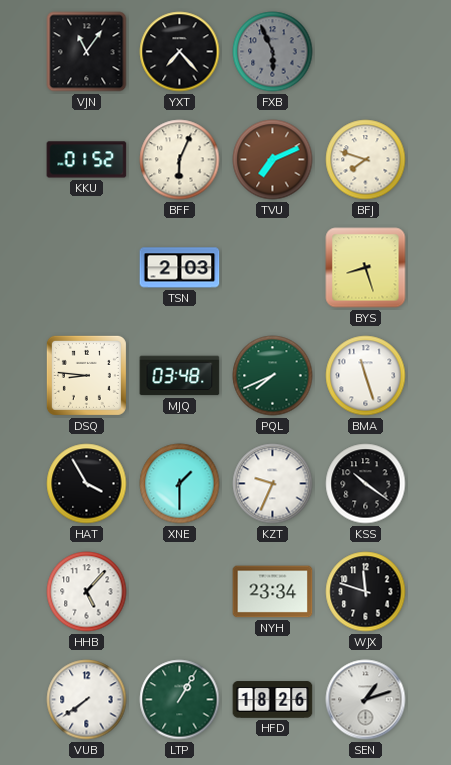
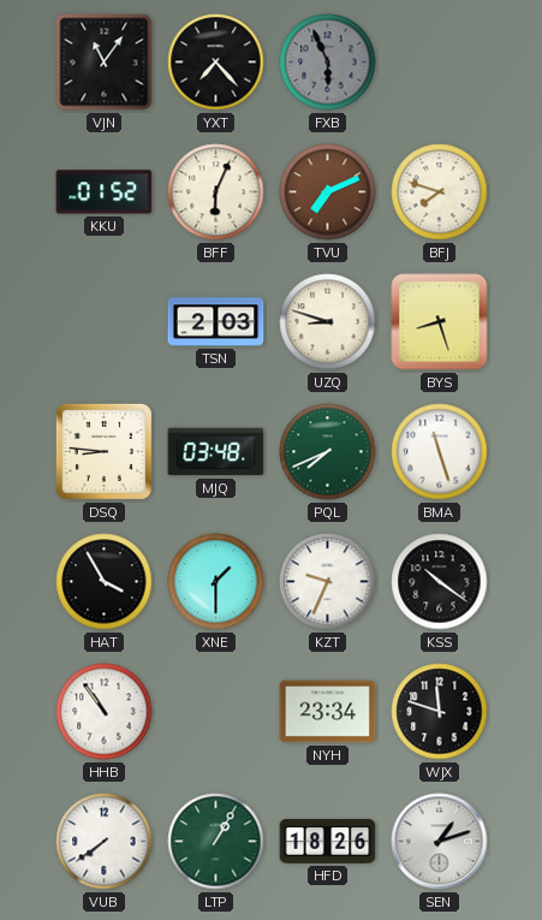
UZQ: none -> 8:48 (328, 322)
HHB: 5:07 -> 10:54 (105, 712)
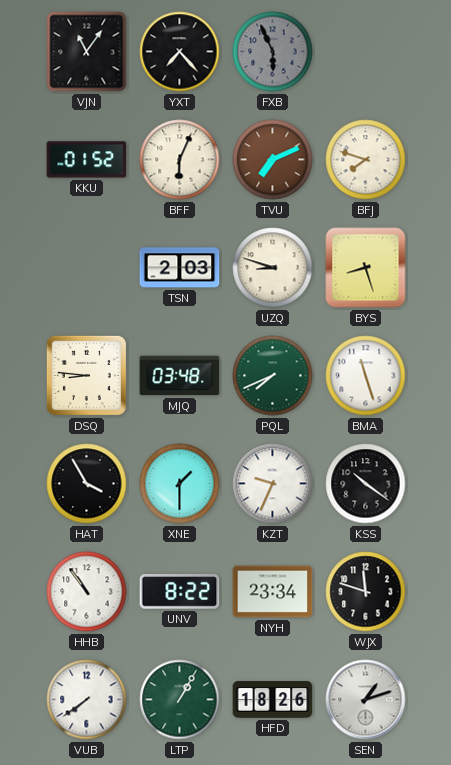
UNV: none -> 8:22 (180, 592)
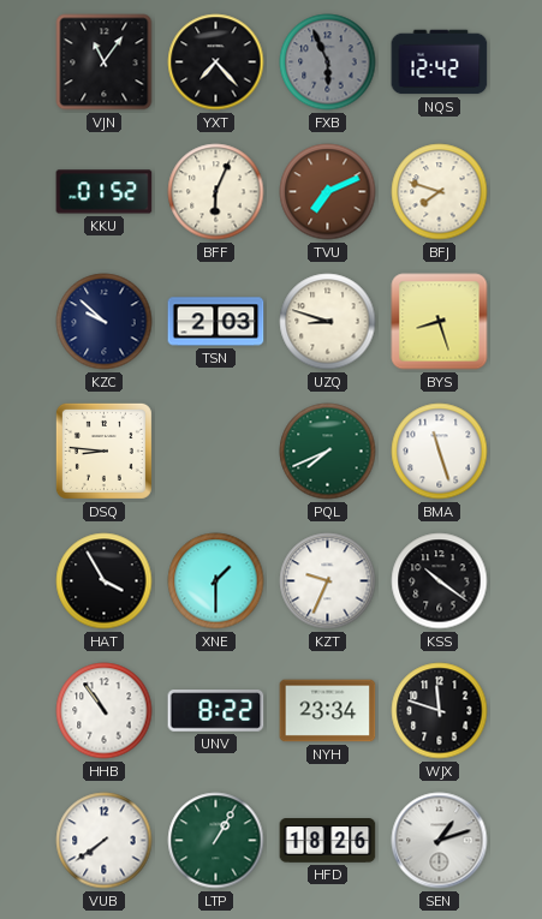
NQS: none -> 12:42 (440, 62)
KZC: none -> 9:52 (105, 322)
MJQ: 03:48 -> none (180, 376)
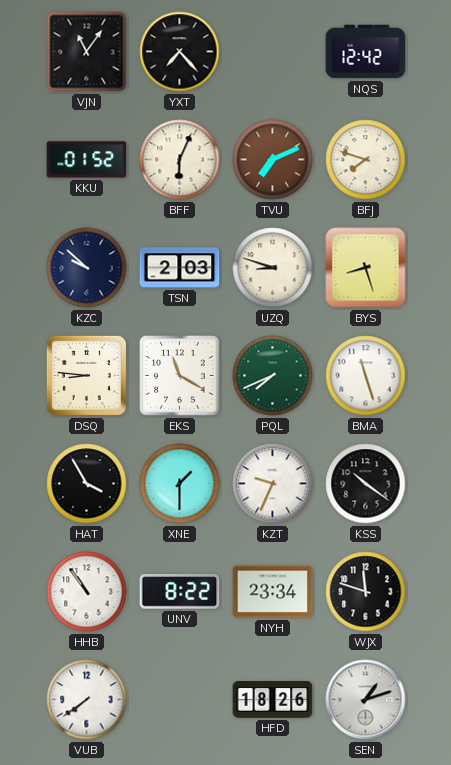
FXB: 5:56 -> none (328, 62)
EKS: none -> 11:20 (180, 376)
LTP: 1:05 -> none (216, 841)
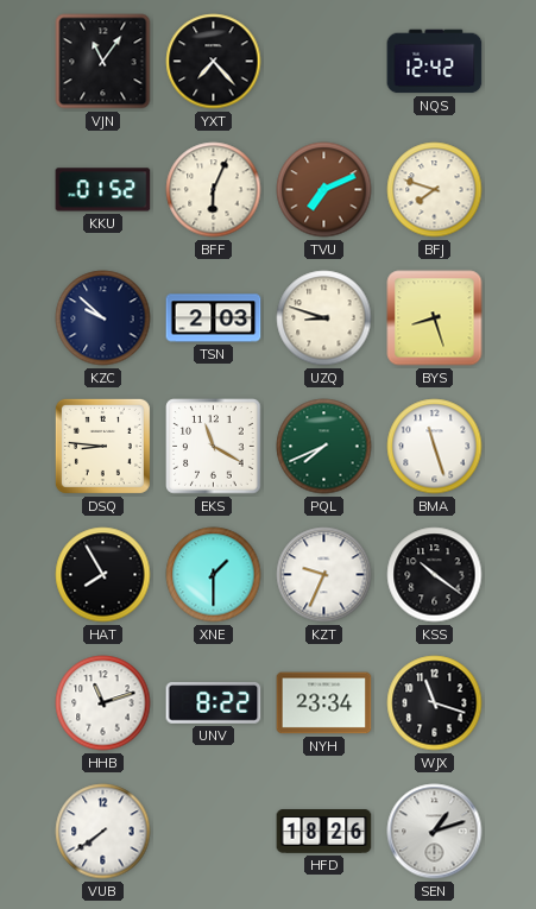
HAT: 3:55 -> 7:55 (103, 575)
HHB: 10:54 -> 11:12 (103, 703)
WJX: 11:48 -> 11:18 (435, 703)
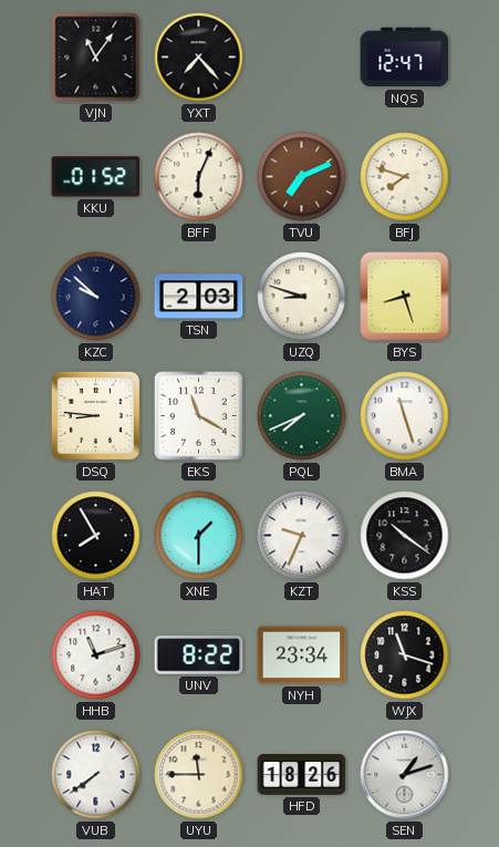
NQS: 12:42 -> 12:47 (405, 58)
UYU: none -> 11:45 (199, 775)
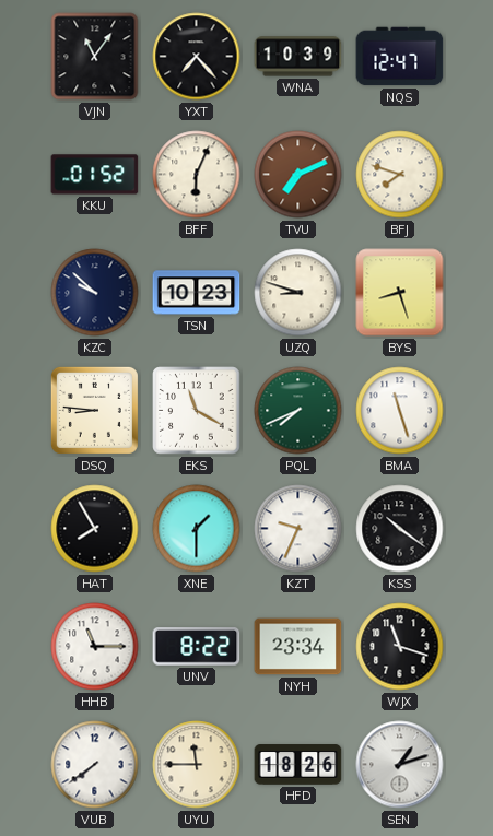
WNA: none -> 10:39 (298, 57)
TSN: 2:03 -> 10:23 (197, 293)
HHB: 11:12 -> 11:15 (95, 647)
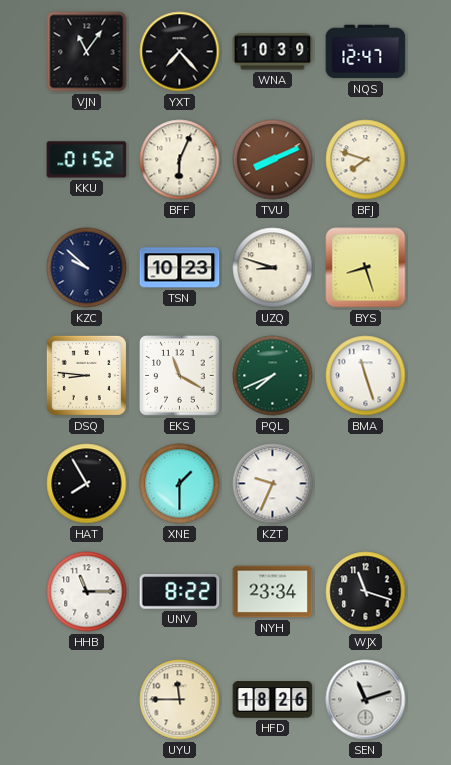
TVU: 7:11 -> 8:11 (273, 160)
KSS: 10:21 -> none (400, 529)
VUB: 7:39 -> none (95, 765)
SEN: 1:12 -> 11:12 (366, 700)
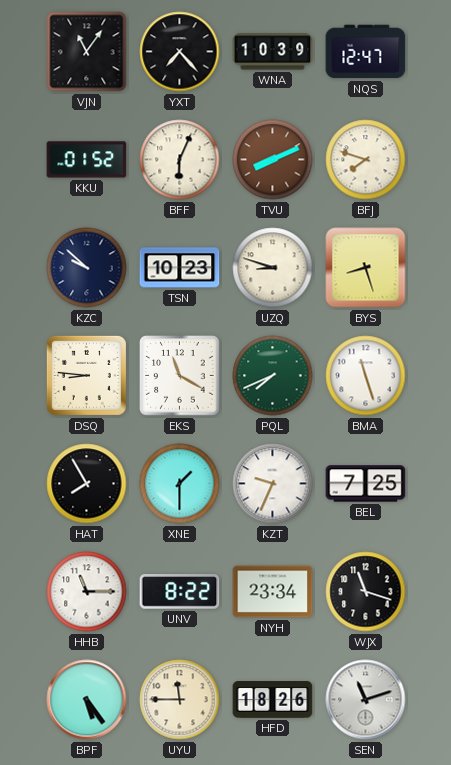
BEL: none -> 7:25 (366, 484)
BPF: none -> 5:24 (87, 700)
